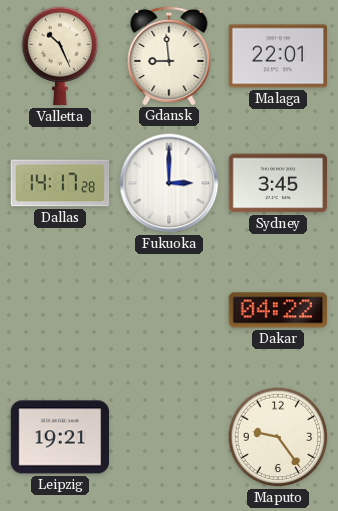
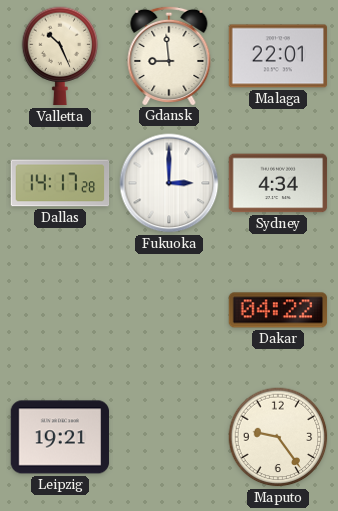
Sydney: 3:45 -> 4:34 (278, 183)
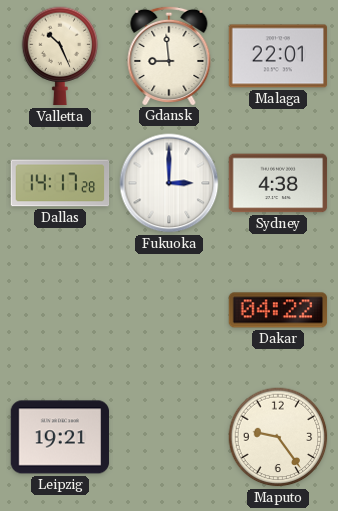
Sydney: 4:34 -> 4:38 (278, 183)
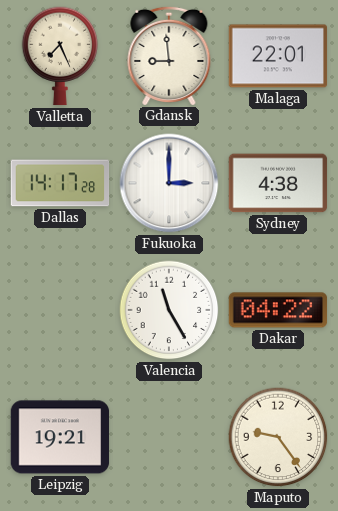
Valletta: 10:26 -> 7:26 (60, 56)
Valencia: none -> 11:25 (169, 310)
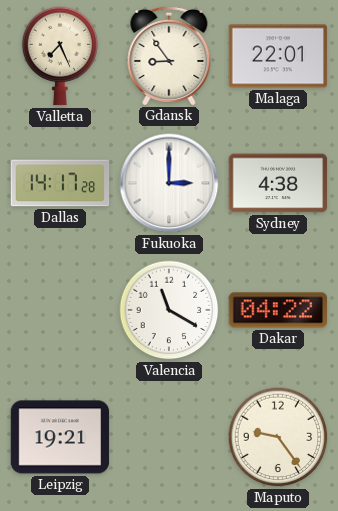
Gdansk: 8:59 -> 8:54 (169, 55)
Valencia: 11:25 -> 11:20 (169, 310)
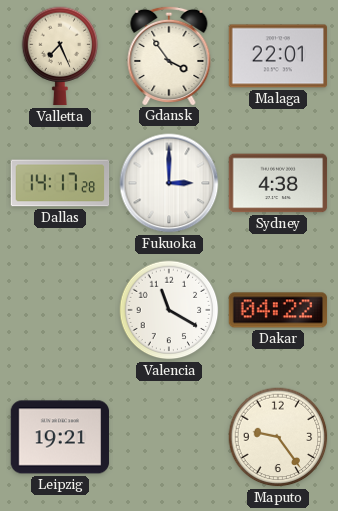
Gdansk: 8:54 -> 3:54 (169, 55)
